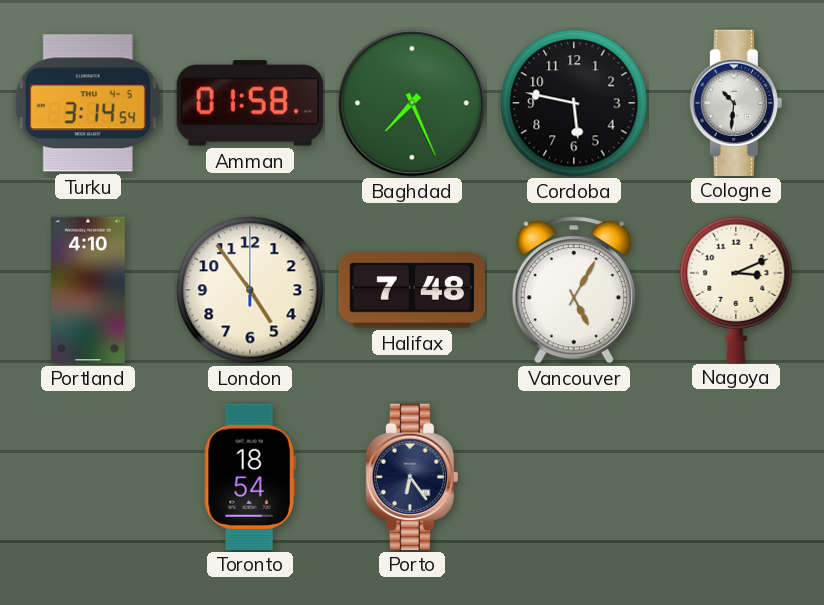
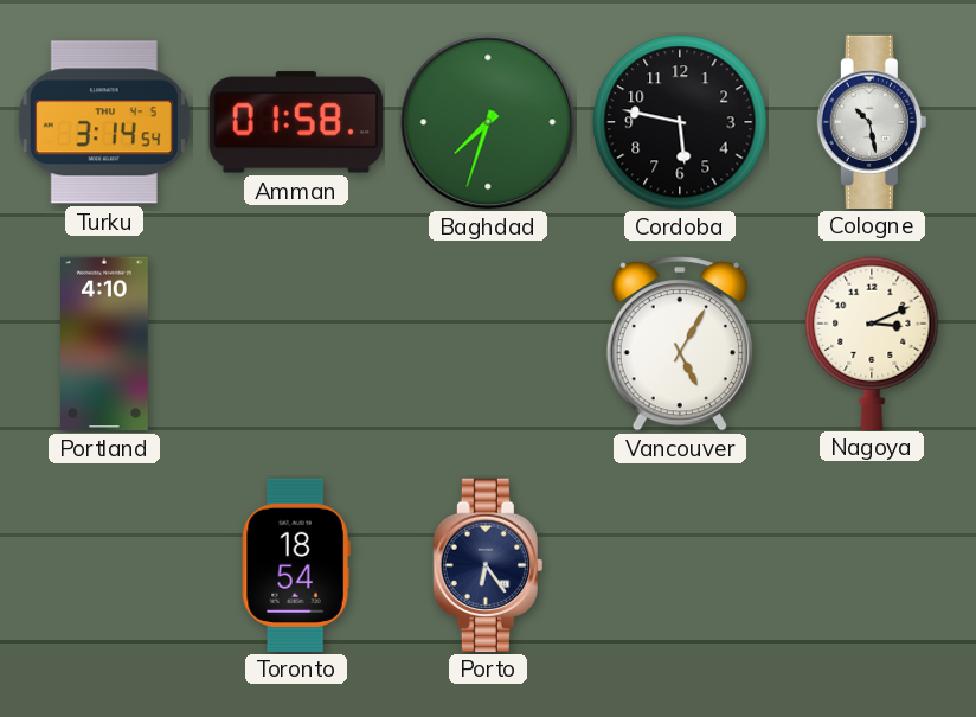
Baghdad: 7:26 -> 7:33 (488, 122)
Cologne: 10:31 -> 10:28 (872, 121)
London: 4:54 -> none (250, 290)
Halifax: 7:48 -> none (412, 290)
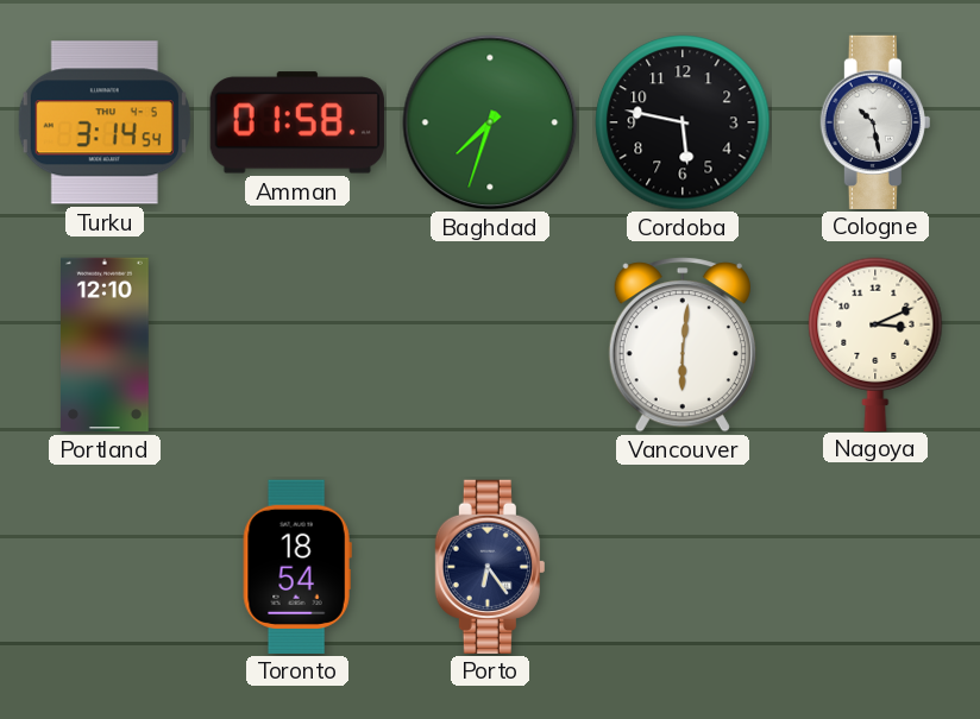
Portland: 4:10 -> 12:10 (106, 345)
Vancouver: 5:05 -> 6:01 (683, 345)
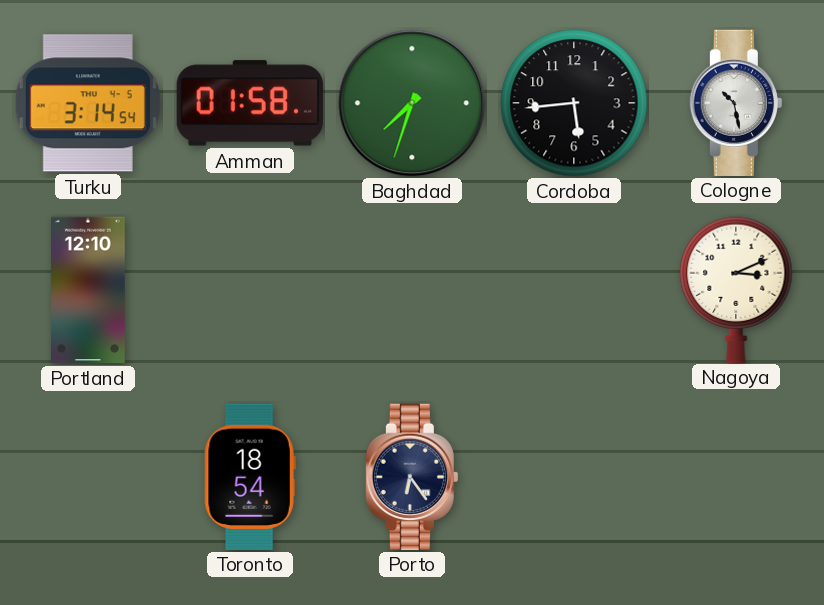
Cordoba: 5:47 -> 5:44 (574, 103)
Vancouver: 6:01 -> none (683, 345)
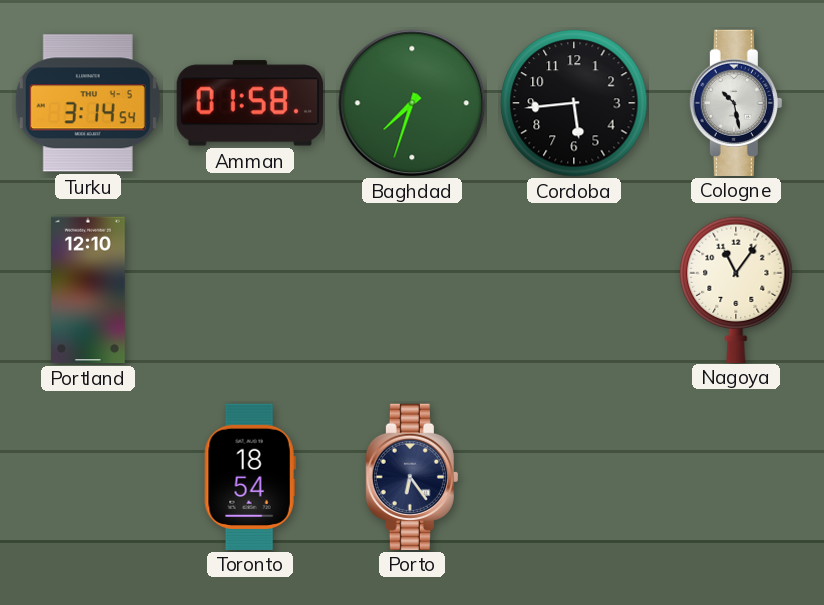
Nagoya: 3:11 -> 11:06 (736, 289)
